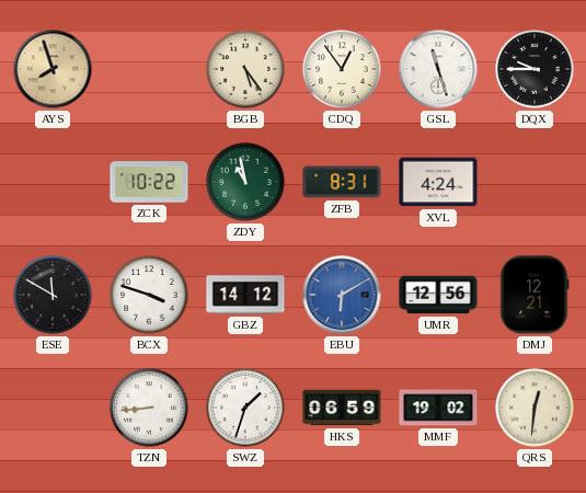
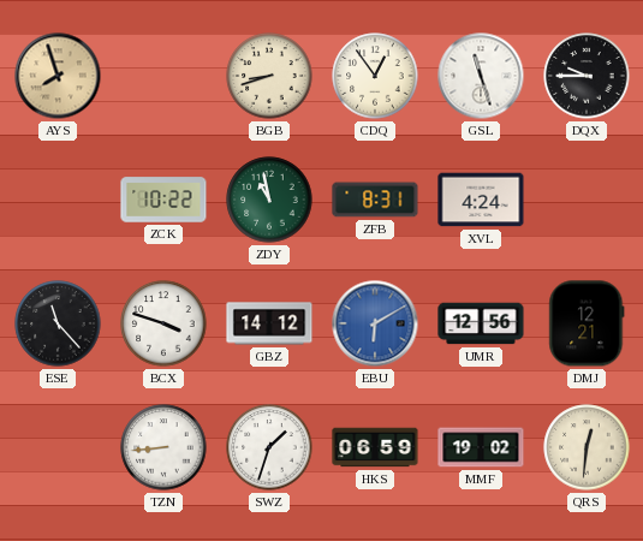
BGB: 5:24 -> 8:42 (269, 76)
ESE: 11:50 -> 11:23 (58, 323)
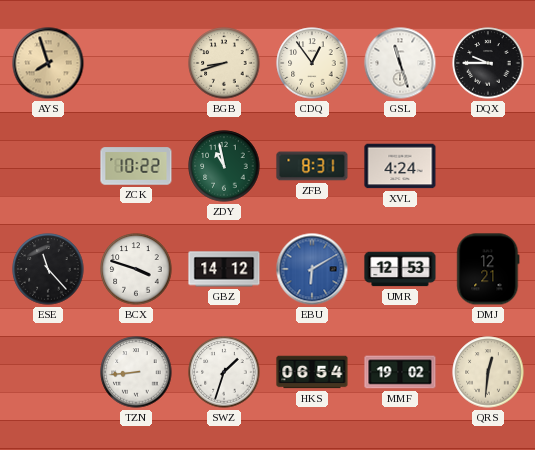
UMR: 12:56 -> 12:53 (400, 269)
HKS: 06:59 -> 06:54 (312, 372)
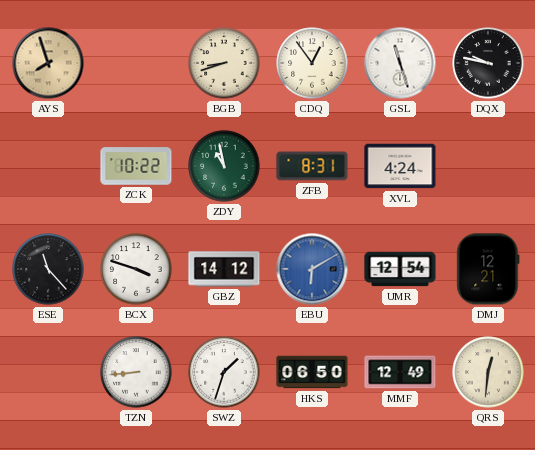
DQX: 9:45 -> 9:47 (488, 63)
UMR: 12:53 -> 12:54 (400, 269)
HKS: 06:54 -> 06:50 (312, 372)
MMF: 19:02 -> 12:49 (400, 372)
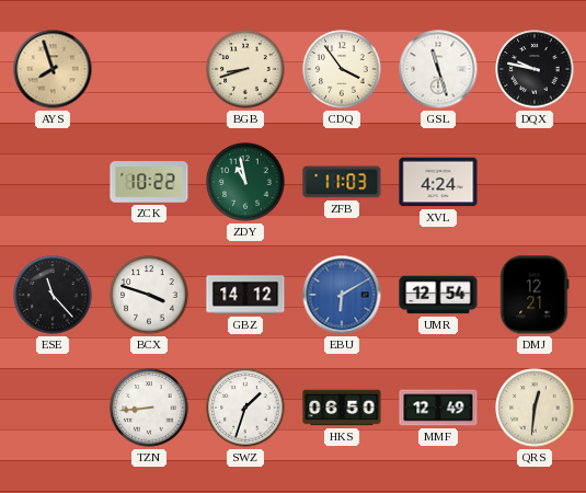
CDQ: 12:54 -> 3:54 (342, 69)
ZFB: 8:31 -> 11:03 (342, 182)
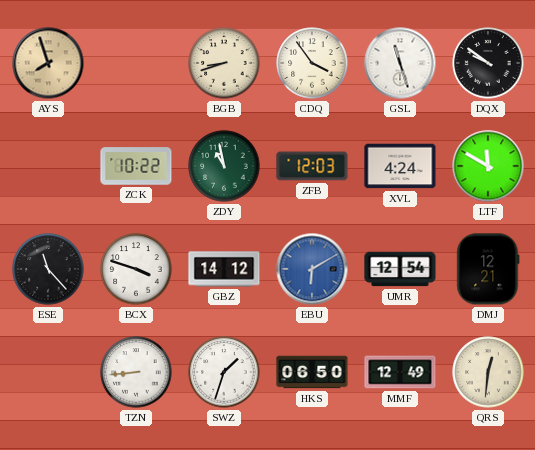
DQX: 9:47 -> 9:51 (488, 63)
ZFB: 11:03 -> 12:03 (312, 166)
LTF: none -> 11:50 (488, 166)
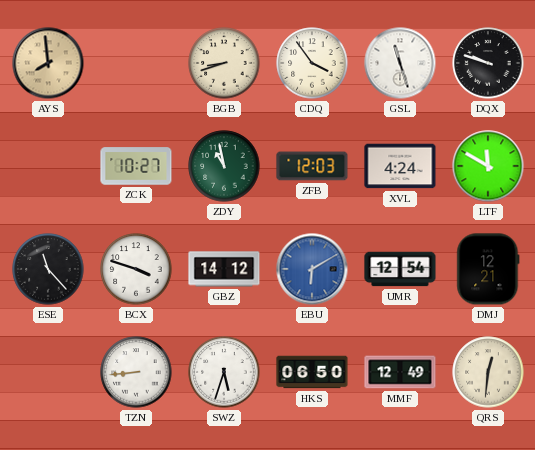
AYS: 7:57 -> 7:59 (48, 63)
DQX: 9:51 -> 9:48 (488, 63)
ZCK: 10:22 -> 10:27 (136, 166)
SWZ: 1:33 -> 5:33 (224, 372)
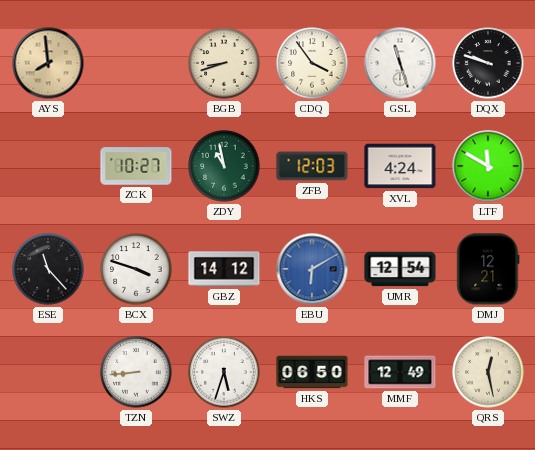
QRS: 12:31 -> 12:28 (488, 372)
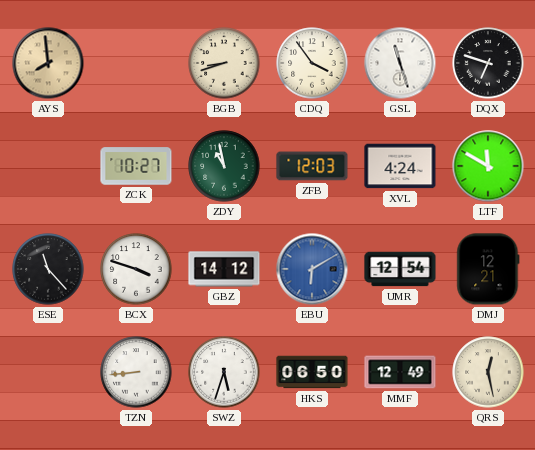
DQX: 9:48 -> 6:48 (488, 63)
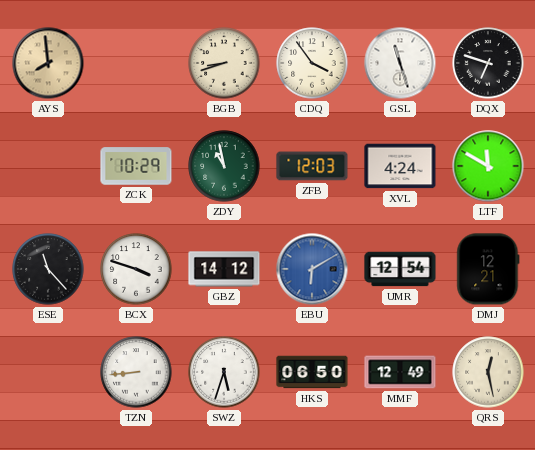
ZCK: 10:27 -> 10:29 (136, 166)
